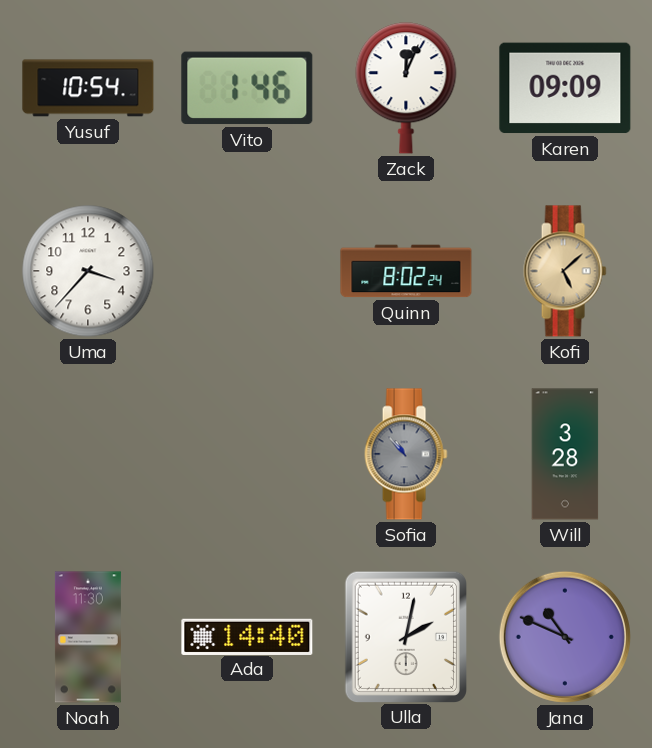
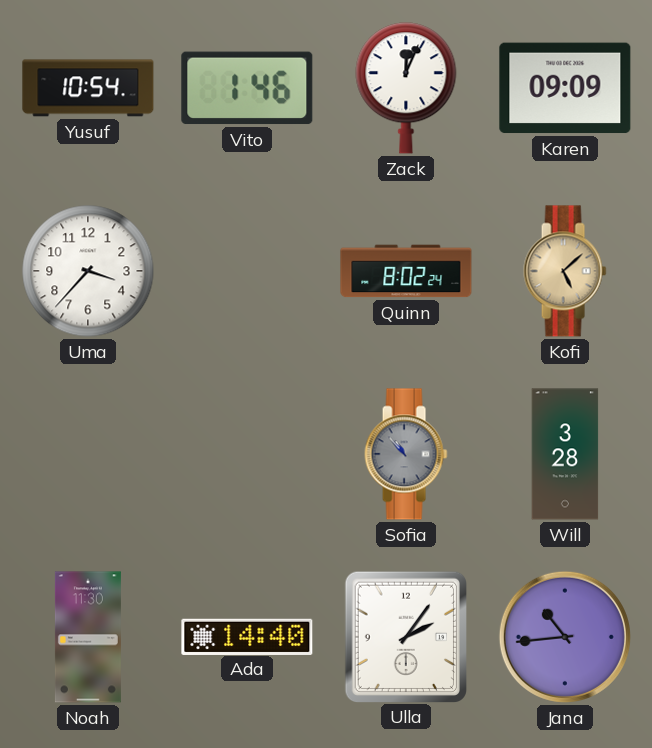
Ulla: 2:02 -> 2:06 (405, 636)
Jana: 10:49 -> 10:44 (565, 637)
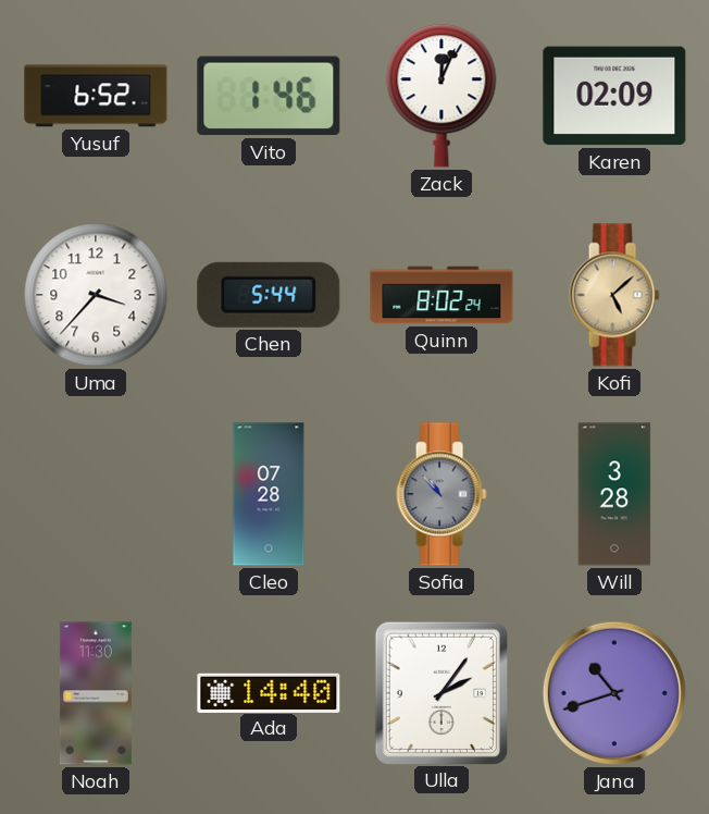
Yusuf: 10:54 -> 6:52 (96, 96)
Karen: 09:09 -> 02:09 (614, 96)
Chen: none -> 5:44 (269, 295)
Cleo: none -> 07:28 (269, 494)
Jana: 10:44 -> 10:42 (614, 693)
